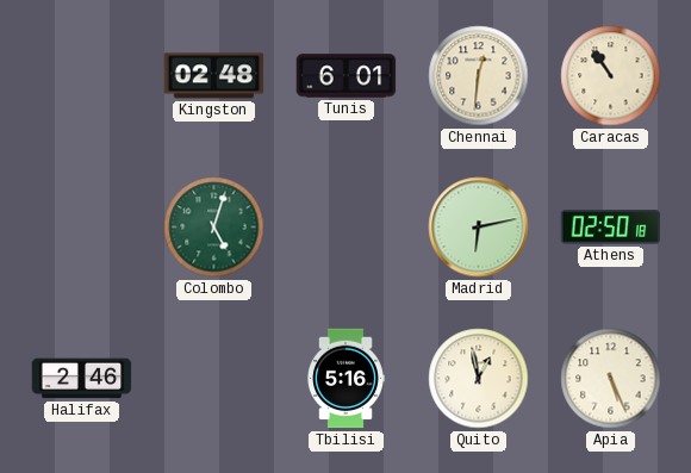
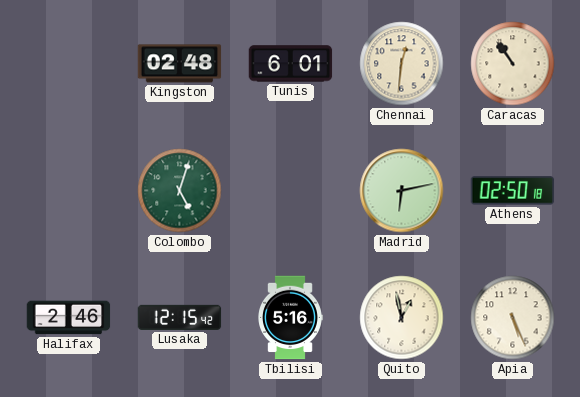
Lusaka: none -> 12:15 (180, 317)
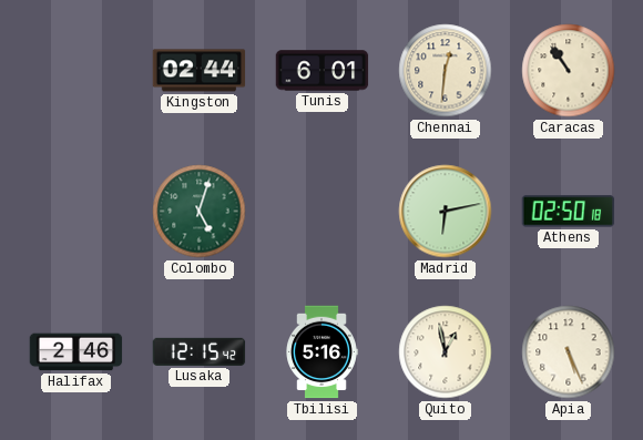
Kingston: 02:48 -> 02:44 (200, 71)
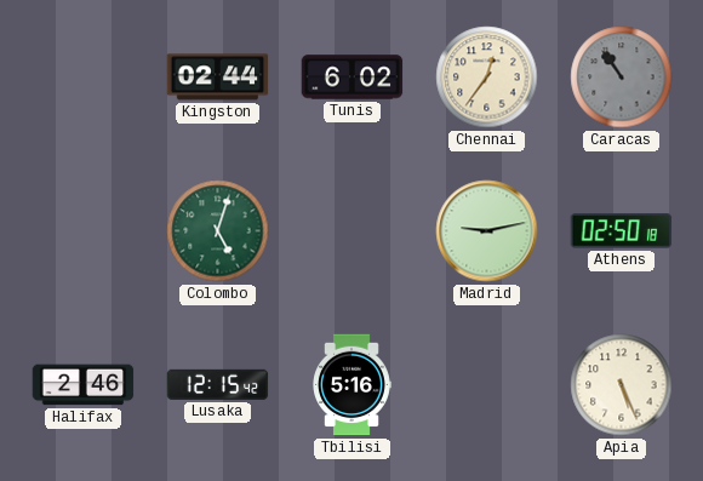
Tunis: 6:01 -> 6:02 (353, 78)
Chennai: 12:31 -> 12:36 (487, 78)
Caracas dial: cream -> grey (622, 78)
Madrid: 6:13 -> 9:13 (487, 231)
Quito: 12:58 -> none (446, 352)
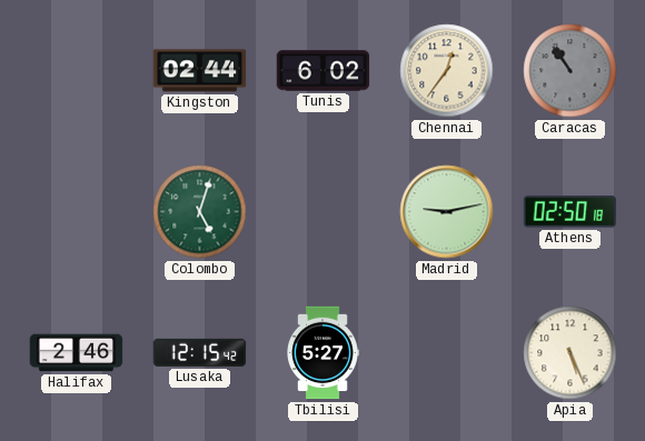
Tbilisi: 5:16 -> 5:27 (322, 353)
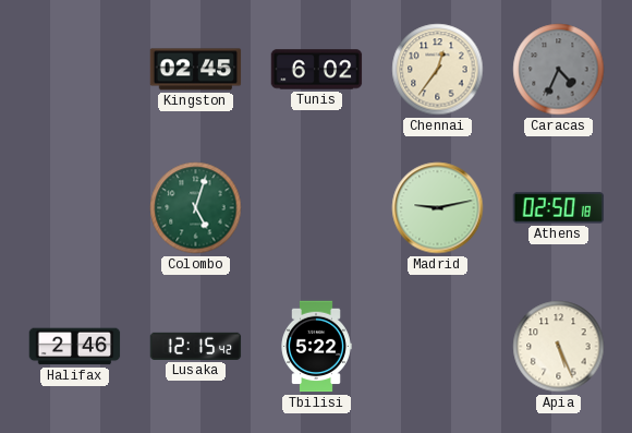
Kingston: 02:44 -> 02:45 (196, 70)
Caracas: 10:54 -> 4:34 (559, 70)
Tbilisi: 5:27 -> 5:22 (316, 347)
